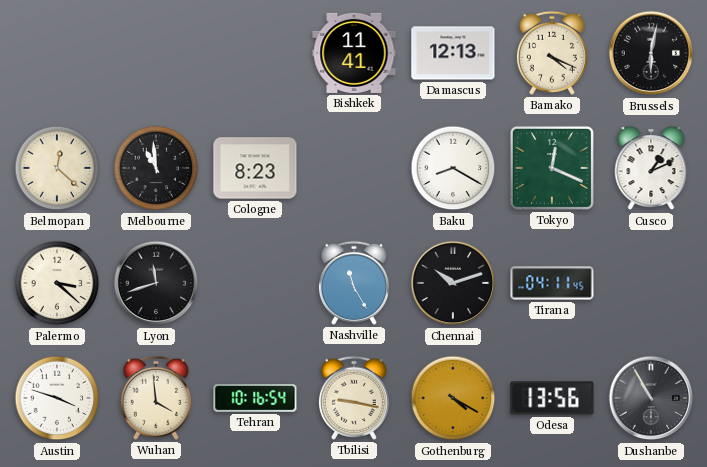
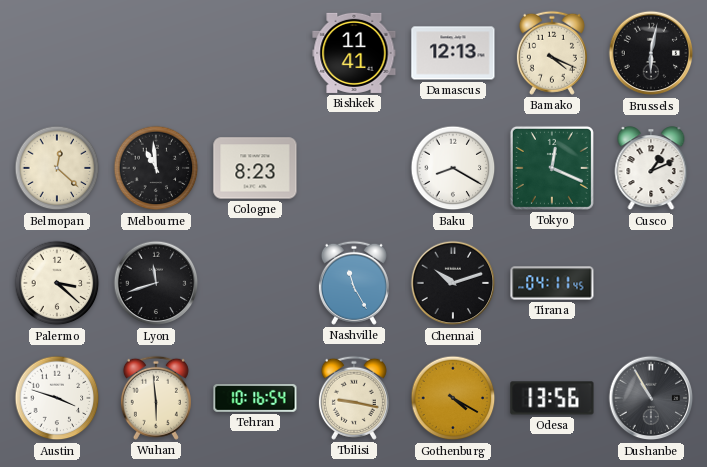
Wuhan: 3:59 -> 5:59 (156, 398)
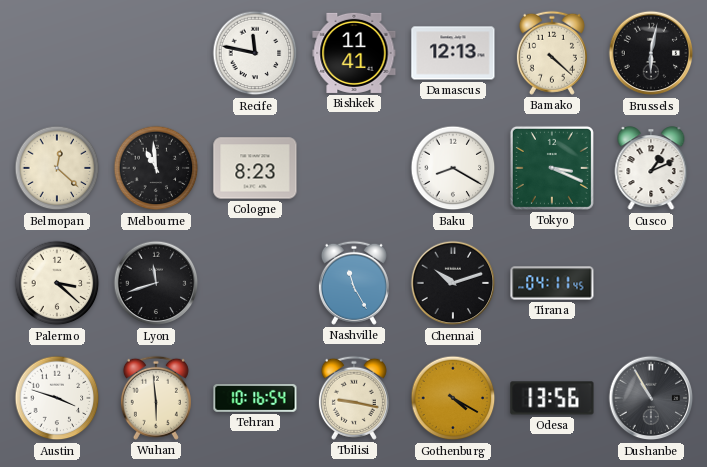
Recife: none -> 11:47 (255, 53)
Bamako: 4:19 -> 4:22 (552, 53)
Tokyo: 12:19 -> 3:19 (552, 168)
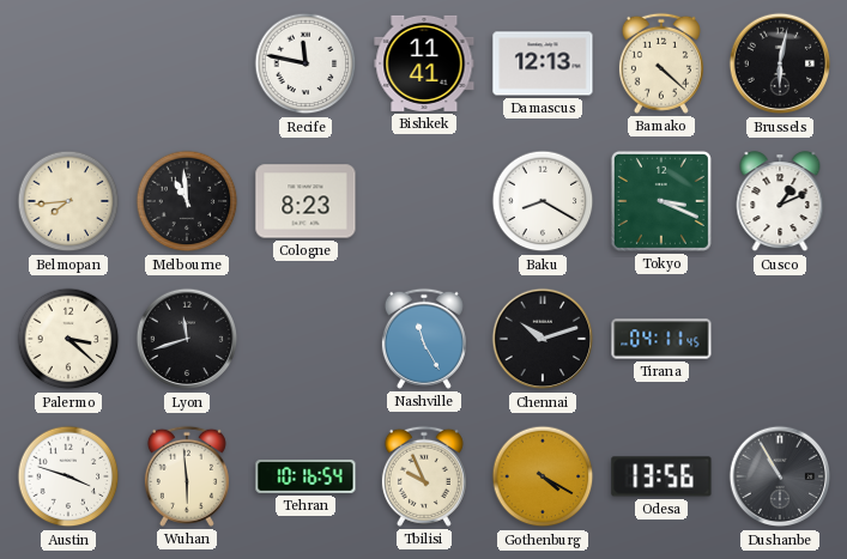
Belmopan: 12:22 -> 7:44 (68, 201)
Tbilisi: 9:17 -> 9:56 (424, 476)
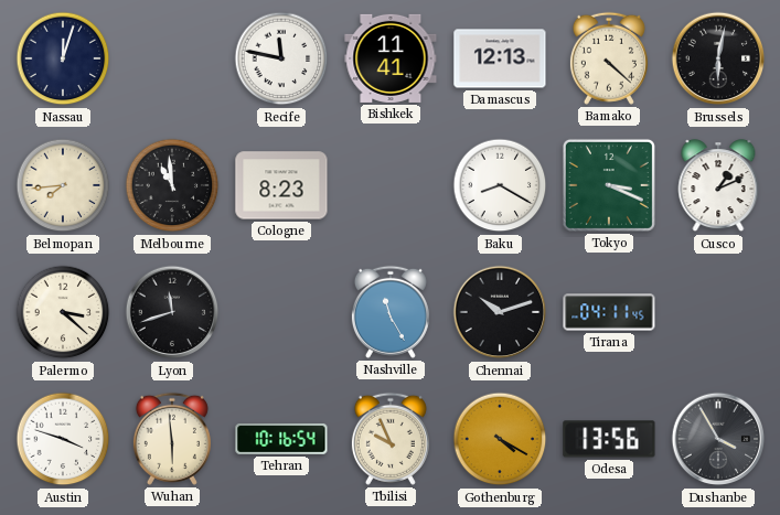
Nassau: none -> 12:03 (63, 58)
Dushanbe: 10:55 -> 3:55 (718, 439)
